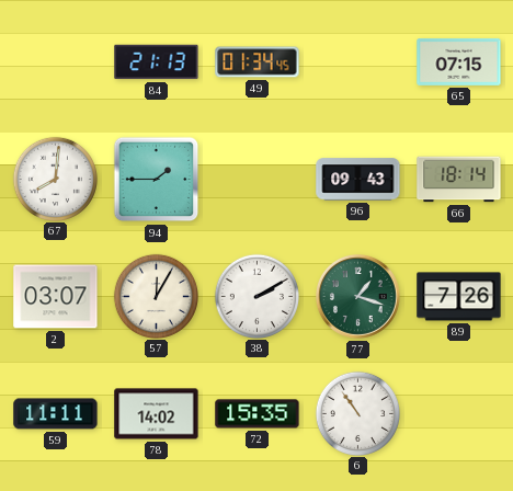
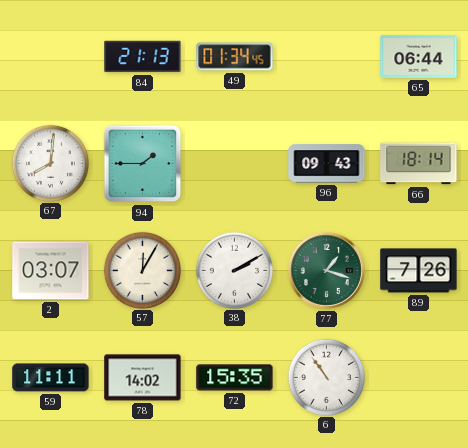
65: 07:15 -> 06:44 (419, 56)
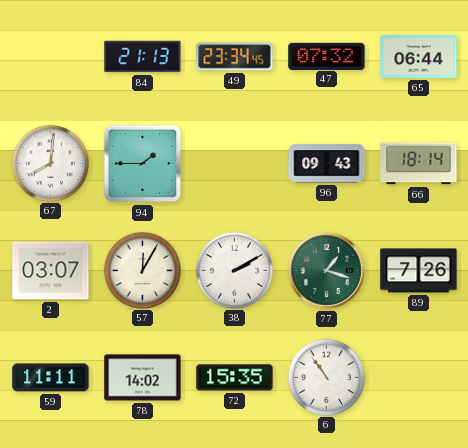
49: 01:34 -> 23:34 (235, 57)
47: none -> 07:32 (327, 56)
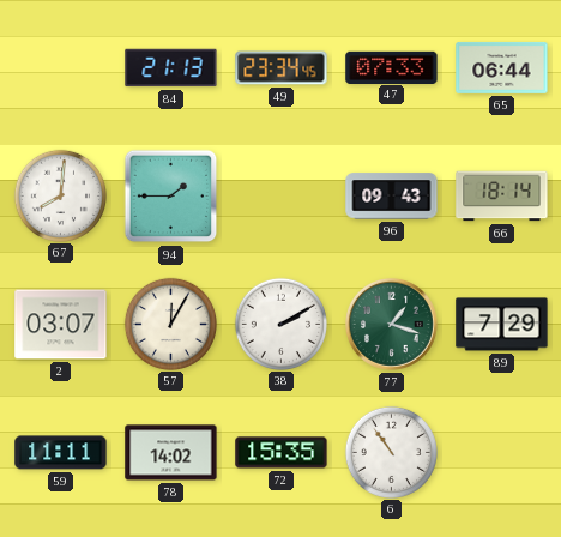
47: 07:32 -> 07:33 (392, 67)
89: 7:26 -> 7:29 (502, 325)
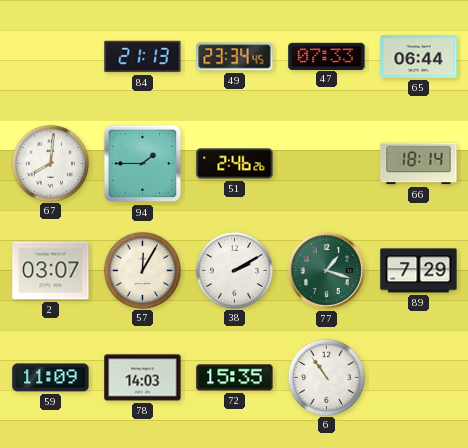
51: none -> 2:46 (235, 164)
96: 09:43 -> none (392, 197)
59: 11:11 -> 11:09 (51, 378)
78: 14:02 -> 14:03 (143, 378)
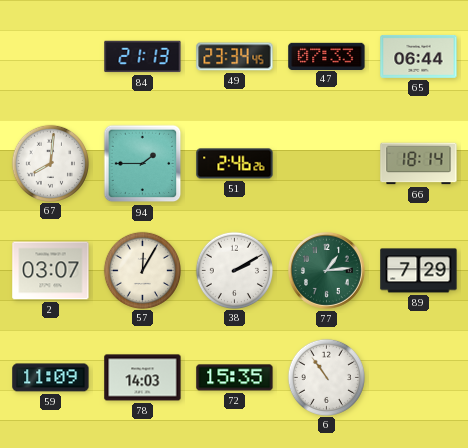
77: 1:18 -> 1:14 (327, 271)
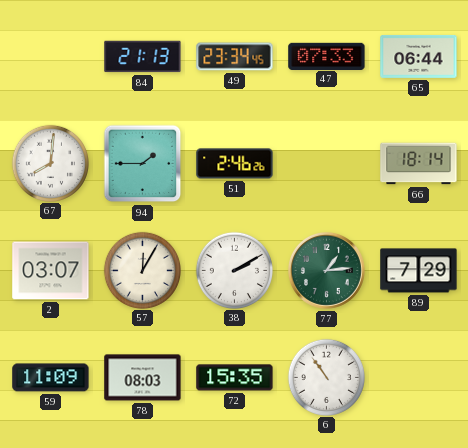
78: 14:03 -> 08:03 (143, 378)
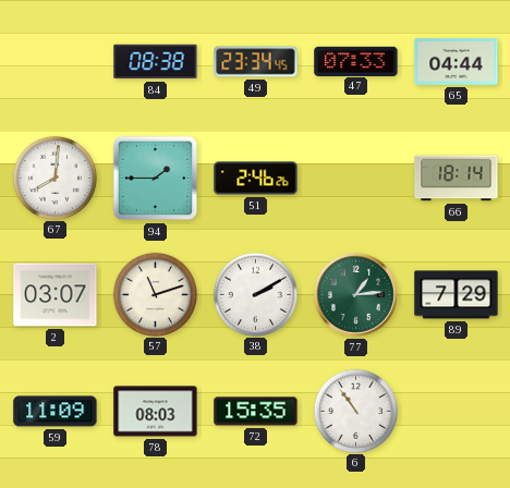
84: 21:13 -> 08:38 (156, 62)
65: 06:44 -> 04:44 (457, 61)
57: 12:05 -> 11:12 (155, 294)
